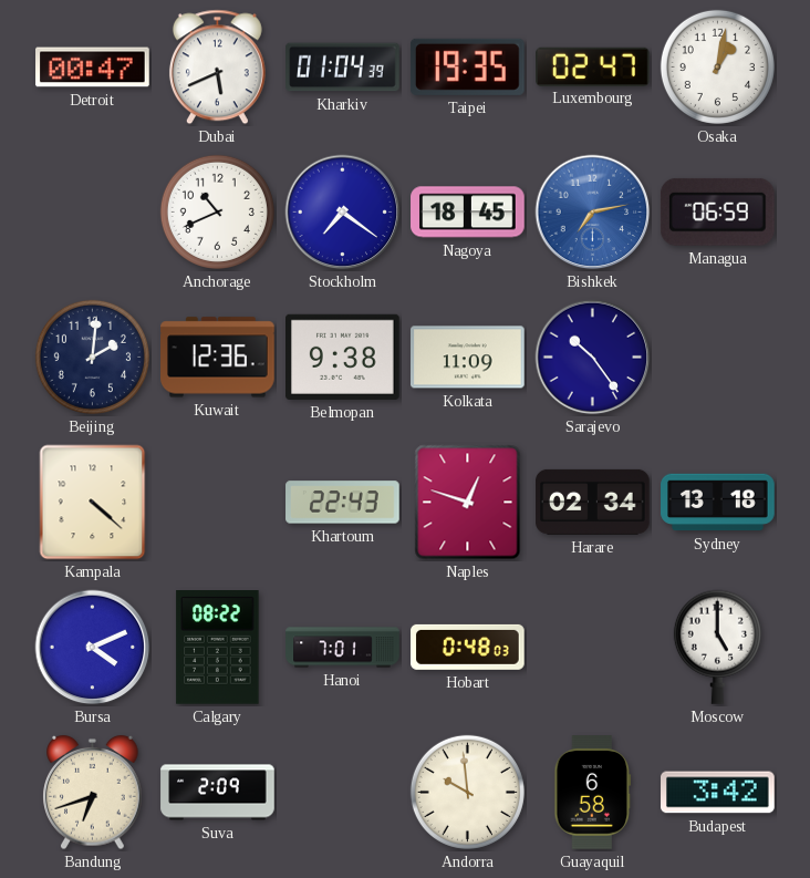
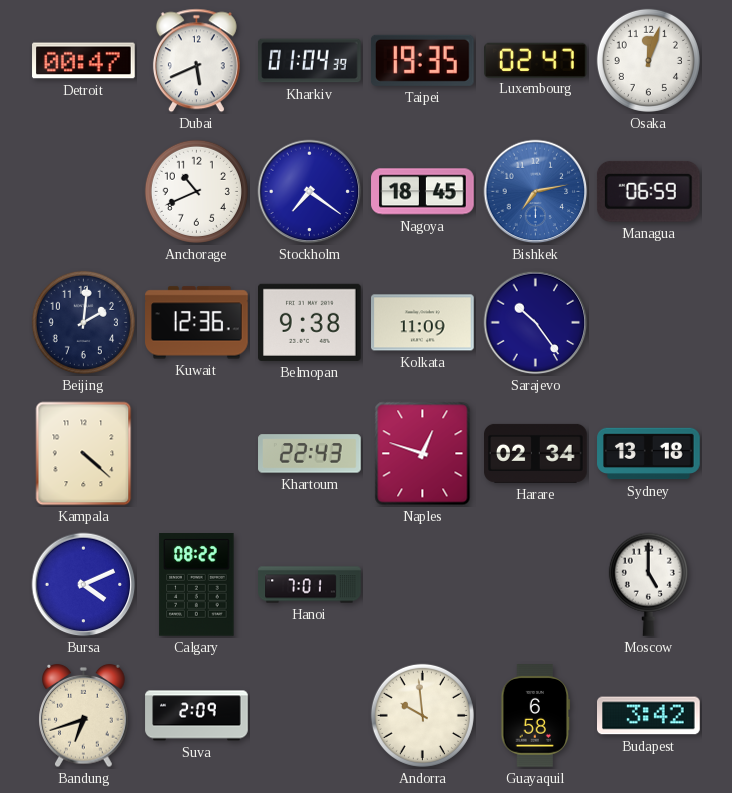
Osaka: 1:02 -> 12:03 (648, 60)
Hobart: 0:48 -> none (468, 647)
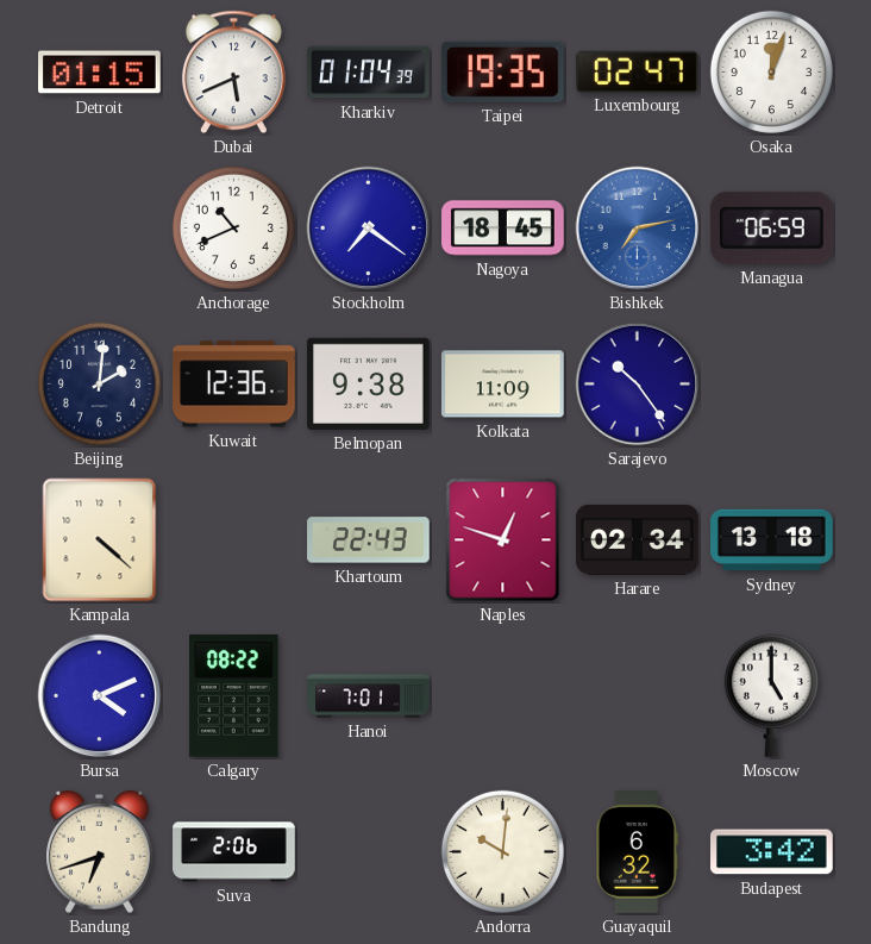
Detroit: 00:47 -> 01:15 (100, 73)
Suva: 2:09 -> 2:06 (234, 852)
Andorra: 9:59 -> 10:01 (502, 851)
Guayaquil: 6:58 -> 6:32 (638, 852)
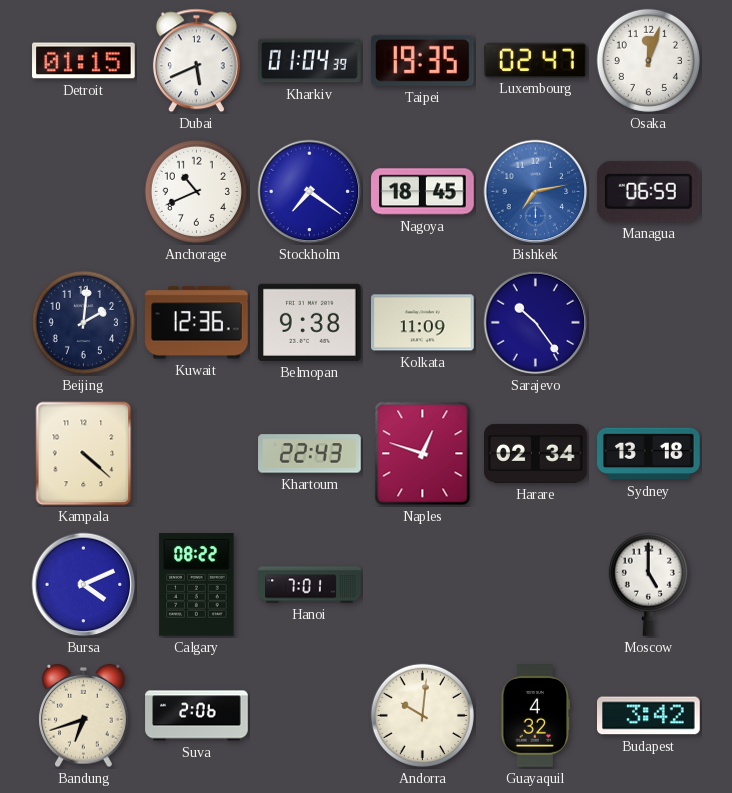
Guayaquil: 6:32 -> 4:32 (536, 716)
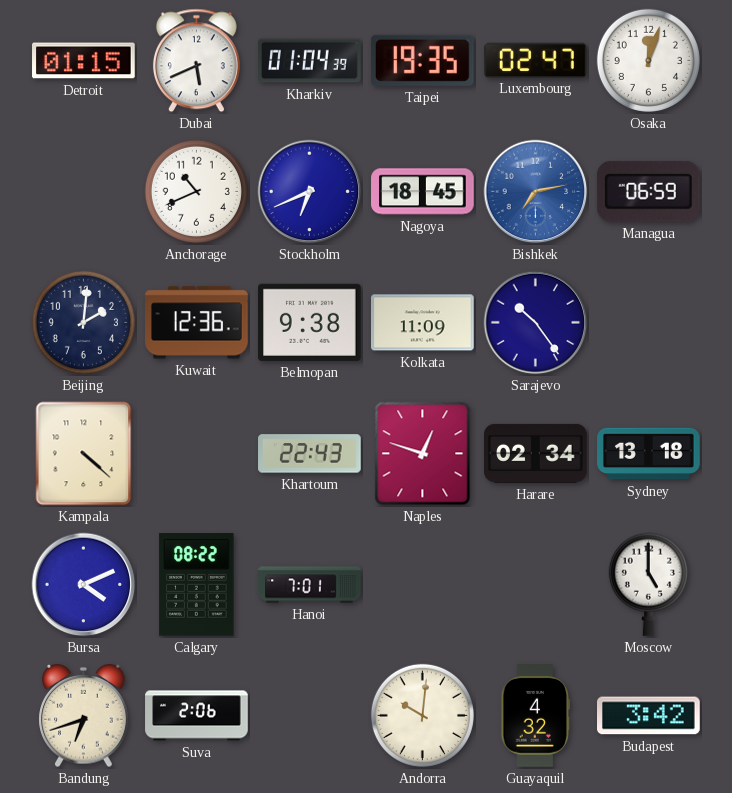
Stockholm: 7:21 -> 6:41 (310, 192)
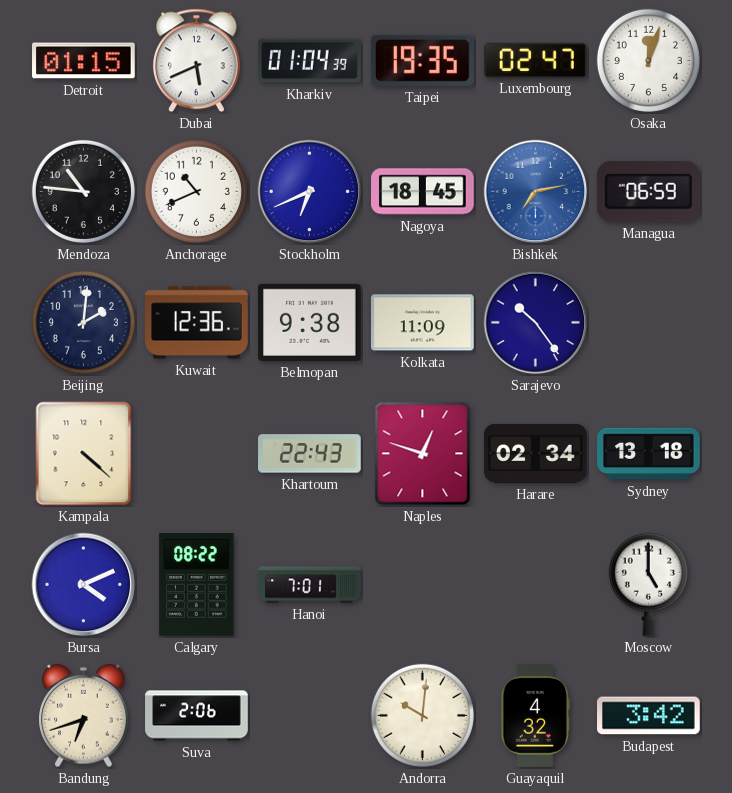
Mendoza: none -> 10:46 (83, 191)
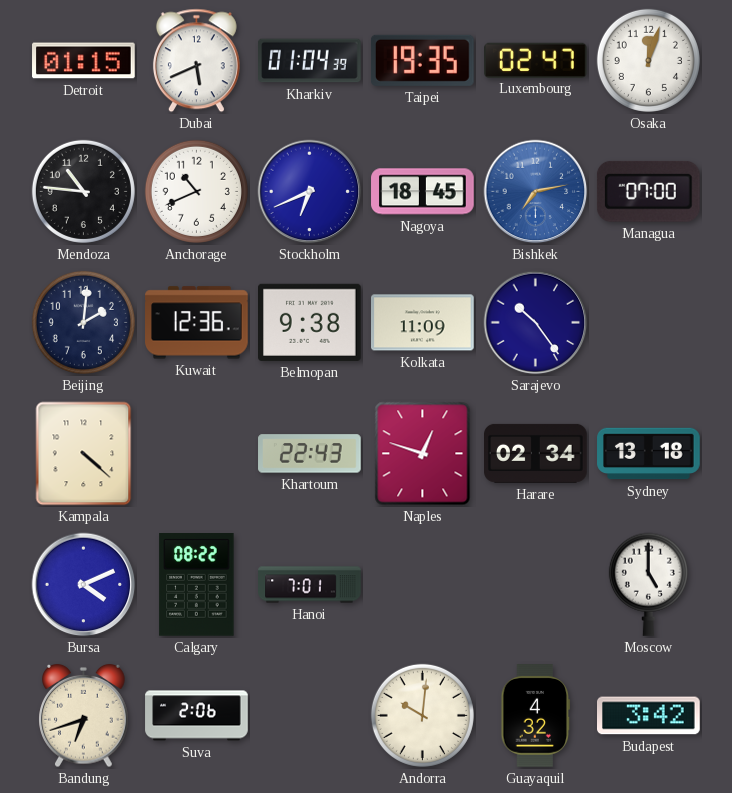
Managua: 06:59 -> 07:00 (648, 191)
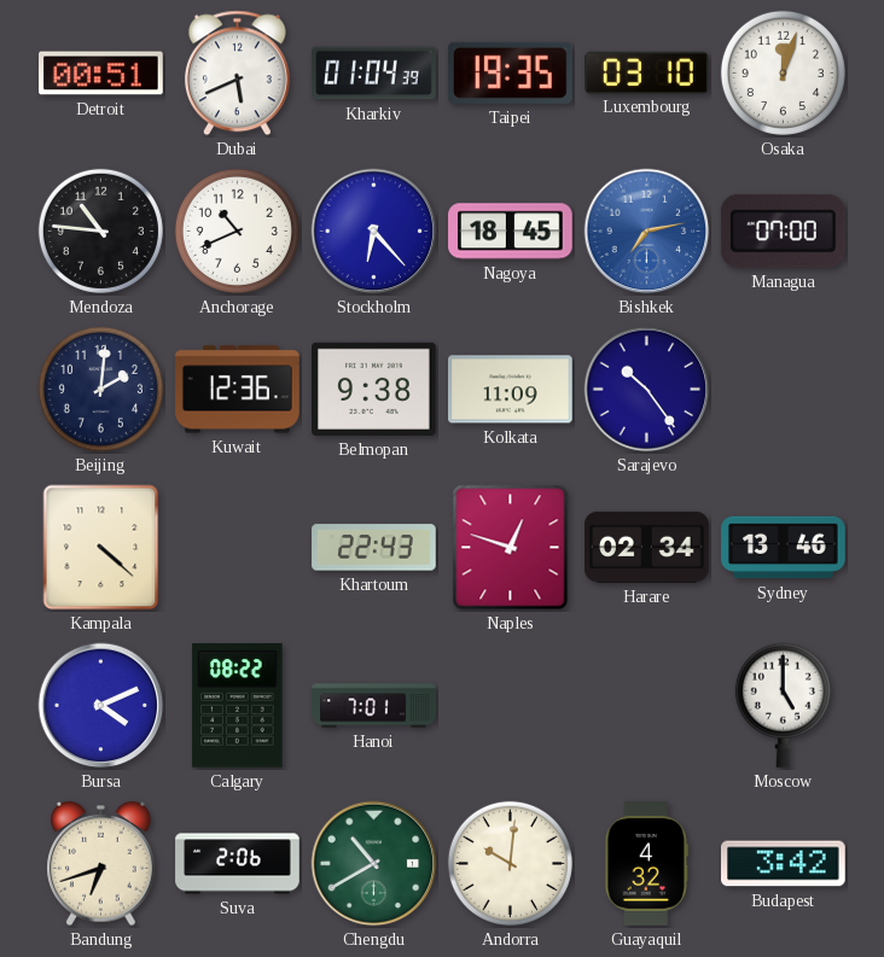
Detroit: 01:15 -> 00:51 (101, 74)
Luxembourg: 02:47 -> 03:10 (647, 72)
Stockholm: 6:41 -> 6:23 (374, 232)
Sydney: 13:18 -> 13:46 (784, 548)
Chengdu: none -> 10:40 (374, 864)
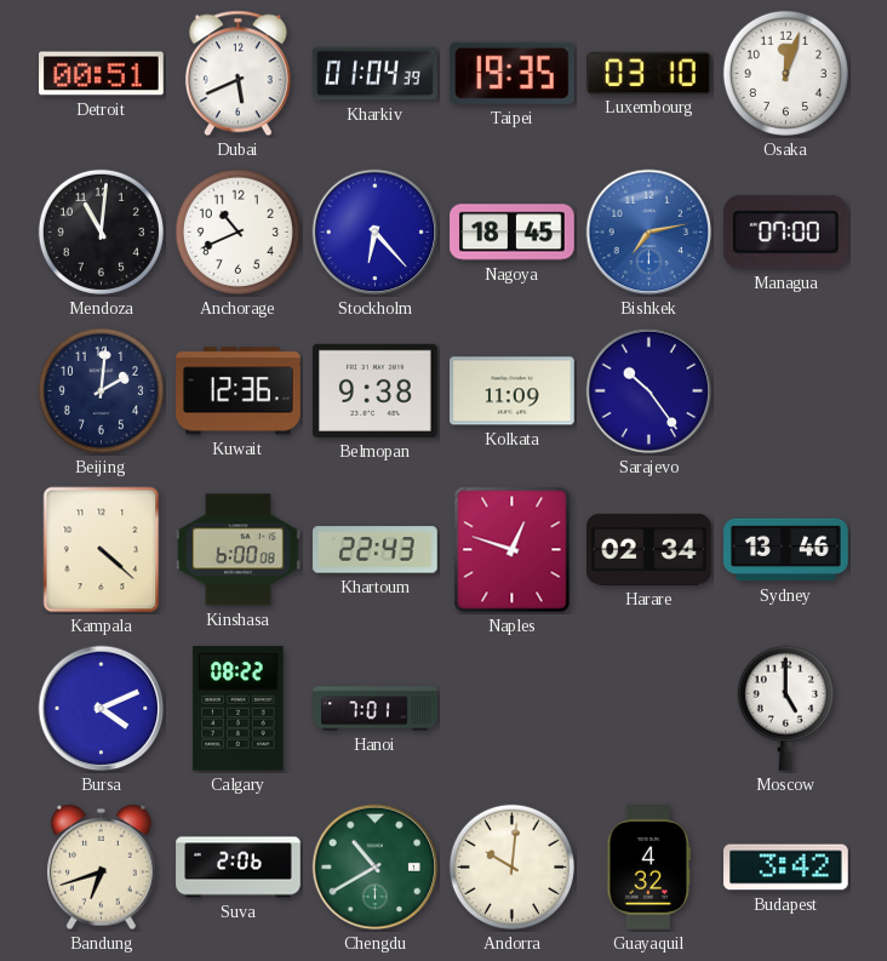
Mendoza: 10:46 -> 11:01 (101, 231)
Kinshasa: none -> 6:00 (239, 550)
